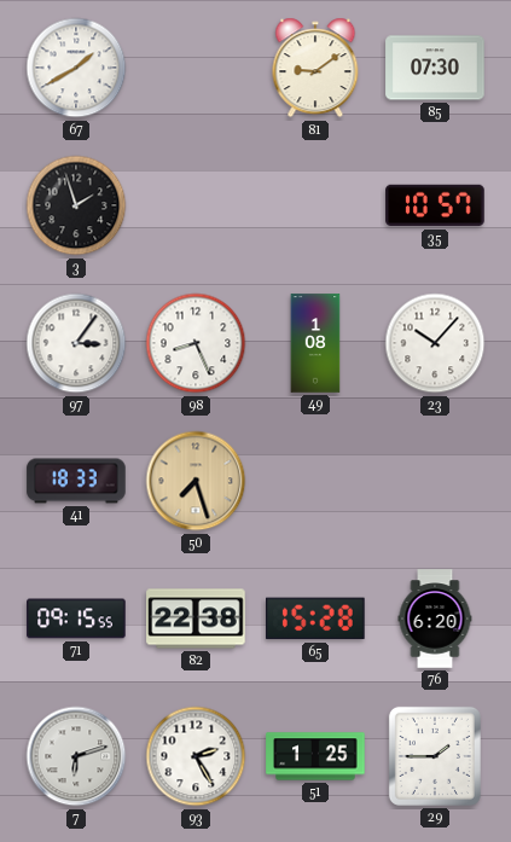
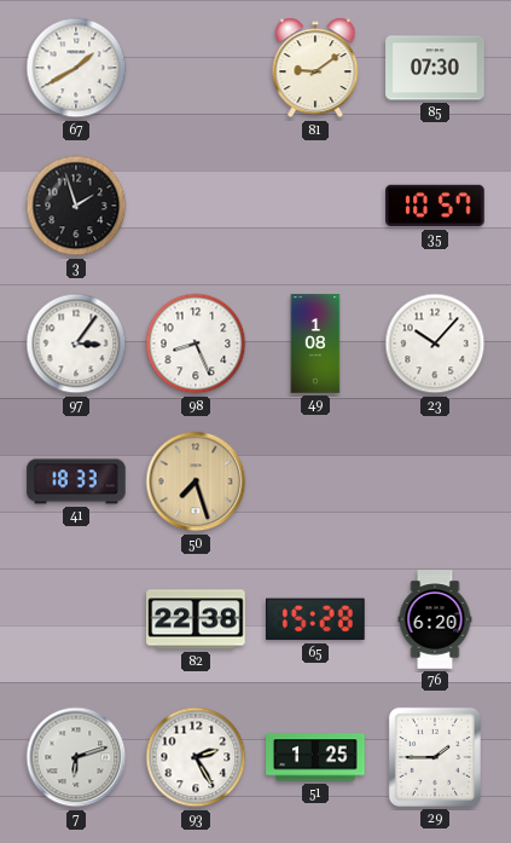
71: 09:15 -> none (76, 619)
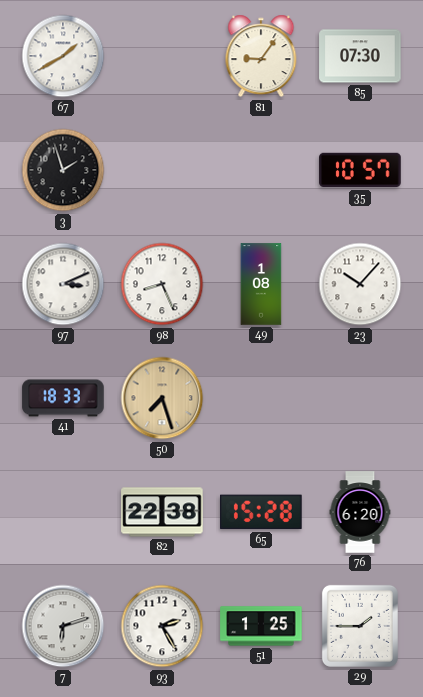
81: 9:09 -> 9:06 (261, 56)
97: 3:06 -> 3:11 (63, 284)
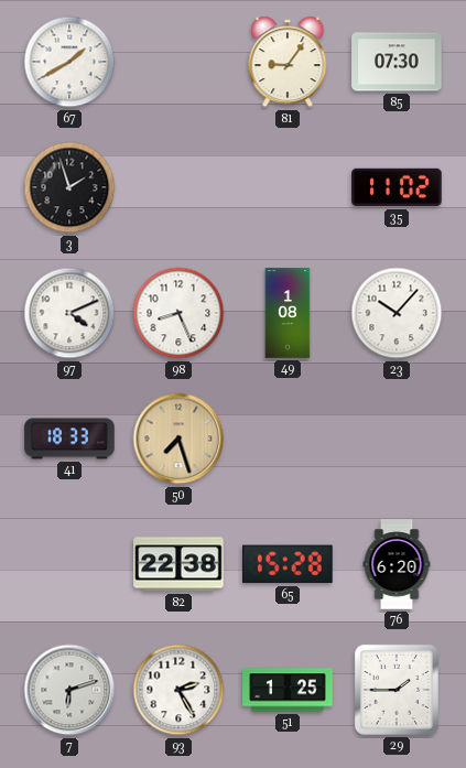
35: 10:57 -> 11:02 (397, 187)
97: 3:11 -> 4:11 (69, 313)
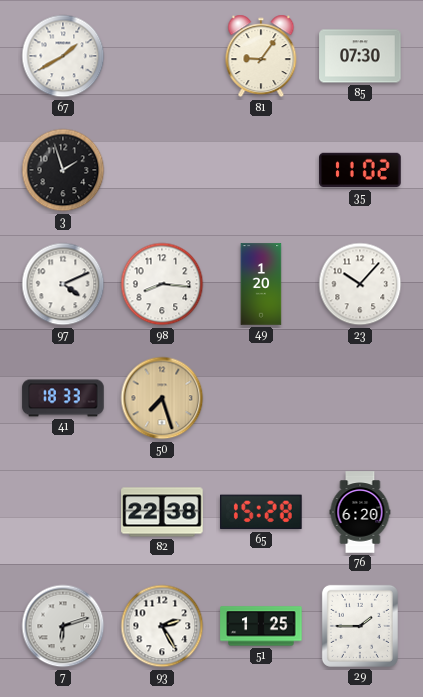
98: 8:26 -> 8:16 (162, 284)
49: 1:08 -> 1:20 (261, 284)
